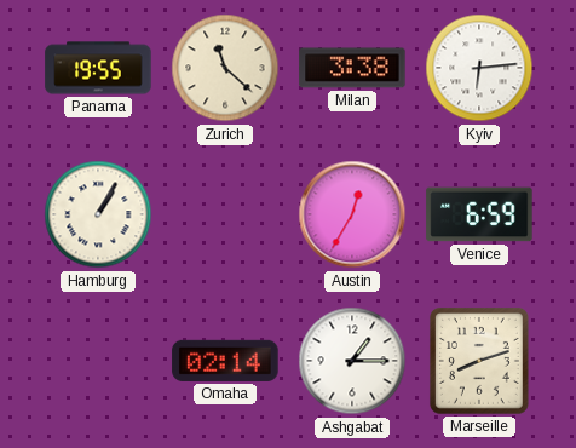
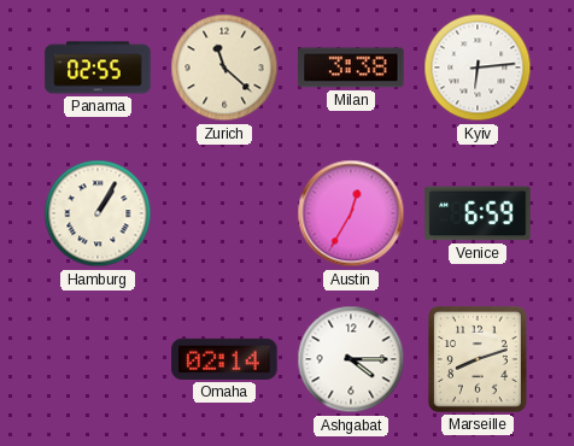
Panama: 19:55 -> 02:55 (98, 68)
Ashgabat: 1:15 -> 4:15 (351, 359)
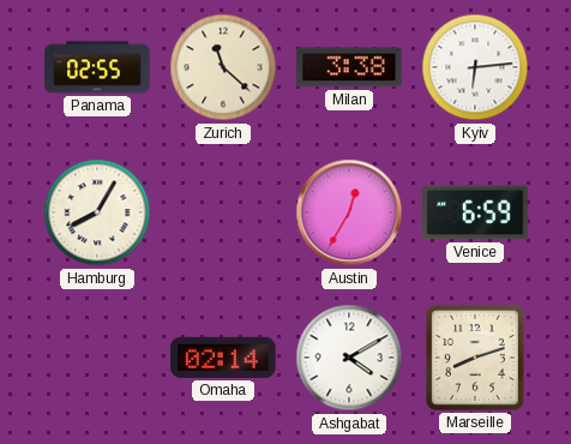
Hamburg: 1:05 -> 8:05 (97, 212)
Ashgabat: 4:15 -> 4:10 (349, 358)
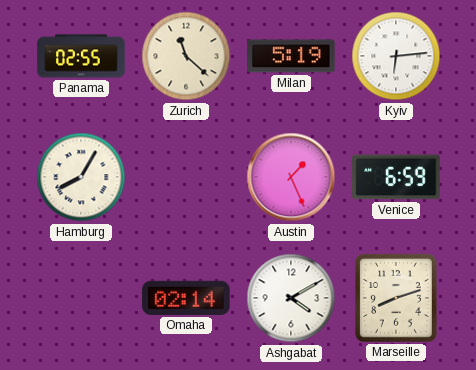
Milan: 3:38 -> 5:19 (291, 56)
Austin: 12:35 -> 1:26 (291, 177)
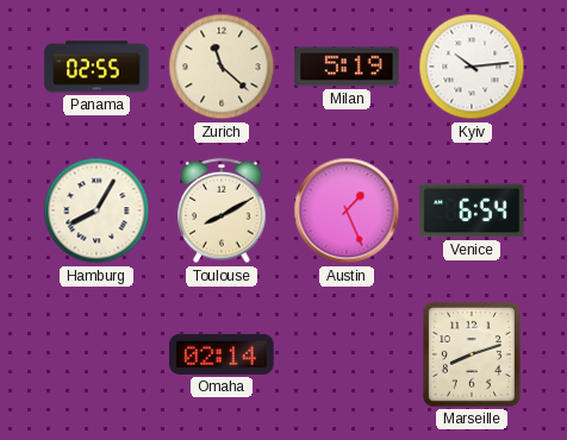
Kyiv: 6:14 -> 10:14 (472, 67)
Toulouse: none -> 8:10 (222, 210)
Venice: 6:59 -> 6:54 (472, 210)
Ashgabat: 4:10 -> none (291, 298)
